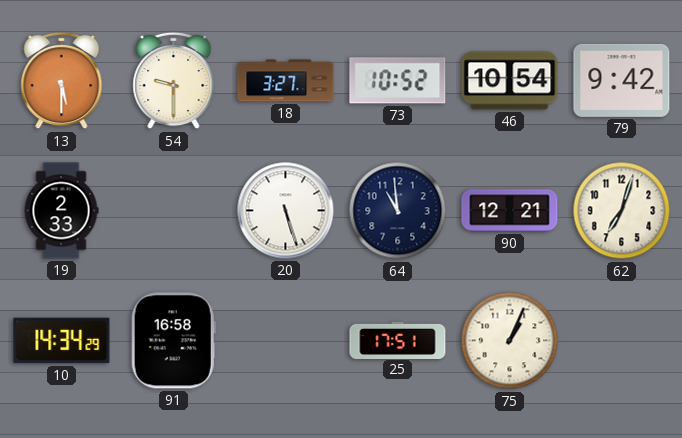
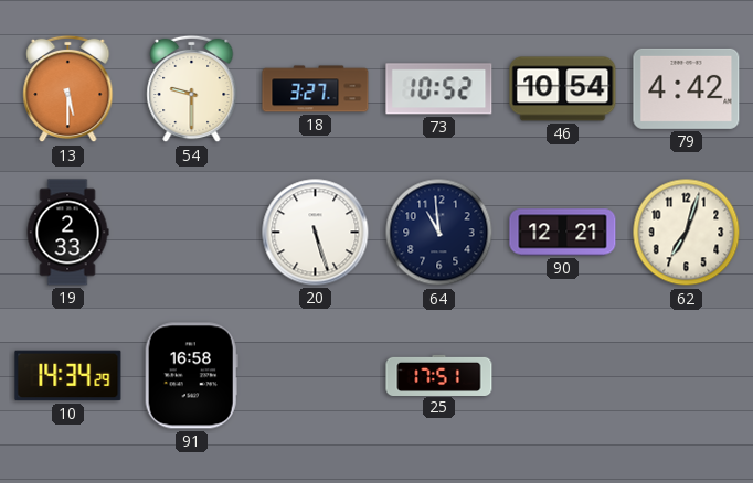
79: 9:42 -> 4:42 (687, 88)
75: 1:04 -> none (510, 341)
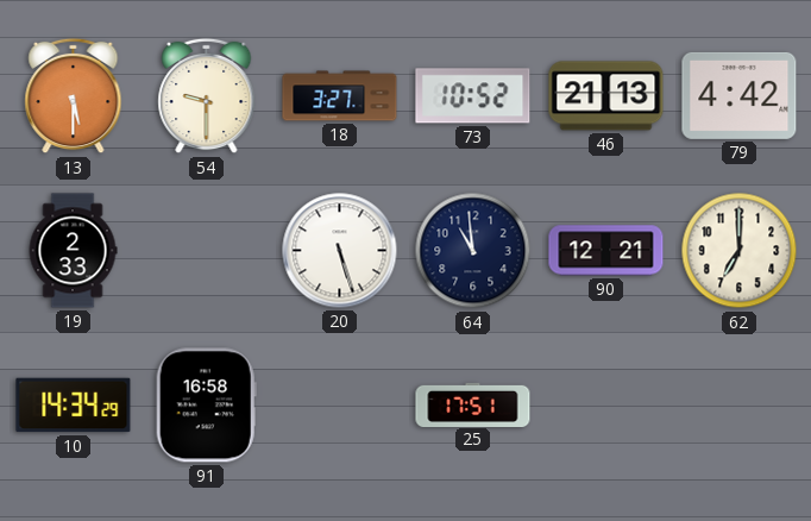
46: 10:54 -> 21:13 (606, 96)
62: 7:03 -> 7:00 (740, 251)
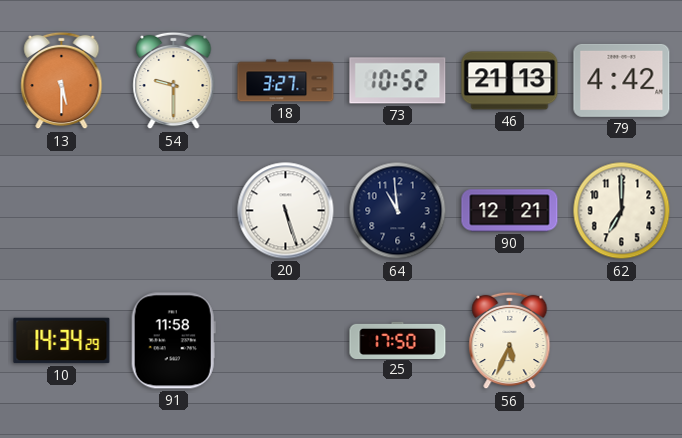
19: 2:33 -> none (73, 251)
91: 16:58 -> 11:58 (173, 341)
25: 17:51 -> 17:50 (398, 340)
56: none -> 5:34 (510, 341)
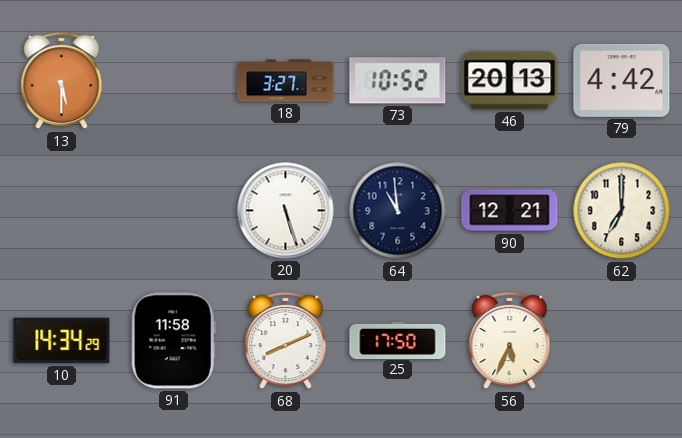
54: 9:30 -> none (174, 81)
46: 21:13 -> 20:13 (510, 81)
68: none -> 8:11 (286, 341)
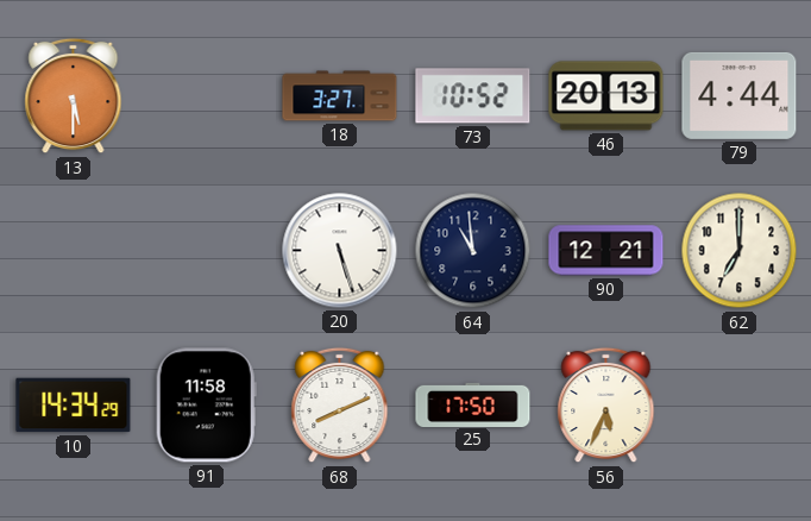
79: 4:42 -> 4:44 (740, 95)
